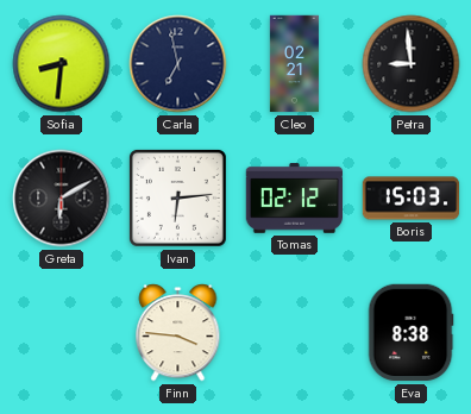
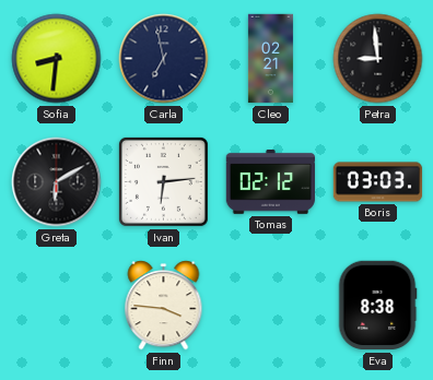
Boris: 15:03 -> 03:03 (378, 182)
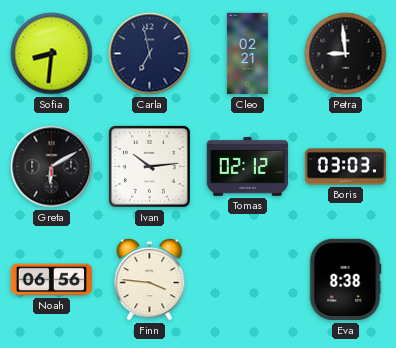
Ivan: 6:14 -> 10:14 (149, 166)
Noah: none -> 06:56 (52, 280)
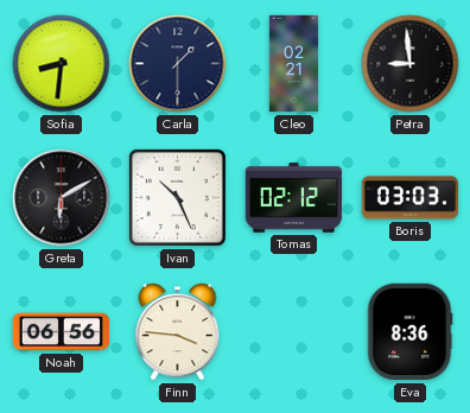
Carla: 6:58 -> 1:30 (178, 64)
Ivan: 10:14 -> 10:26 (177, 197)
Eva: 8:38 -> 8:36 (409, 332)
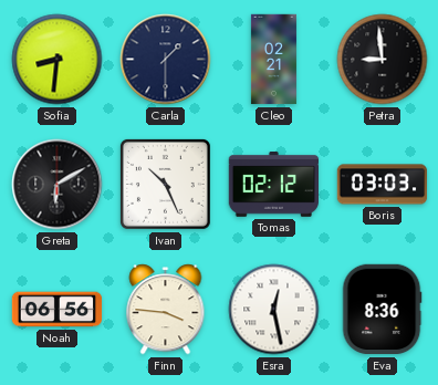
Esra: none -> 12:28 (274, 310)
